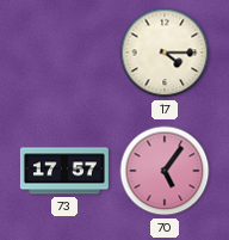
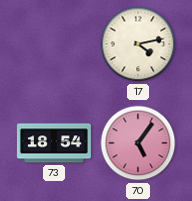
17: 4:15 -> 4:13 (138, 44)
73: 17:57 -> 18:54 (54, 143)
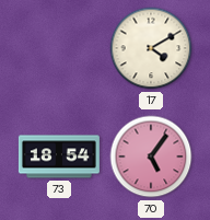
17: 4:13 -> 4:10 (151, 48)
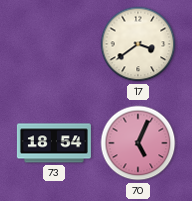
17: 4:10 -> 3:39 (138, 44)
70: 5:06 -> 5:04 (138, 143)
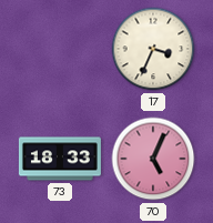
17: 3:39 -> 3:34 (153, 49)
73: 18:54 -> 18:33 (60, 159)
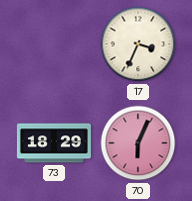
73: 18:33 -> 18:29 (54, 143)
70: 5:04 -> 6:04 (138, 143)
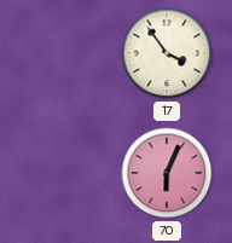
17: 3:34 -> 3:54 (167, 53)
73: 18:29 -> none (54, 143)
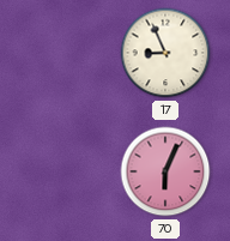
17: 3:54 -> 8:56 (165, 53)
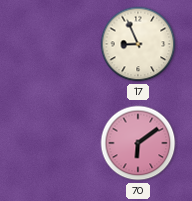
70: 6:04 -> 6:09 (138, 143)
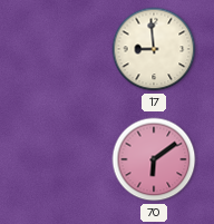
17: 8:56 -> 8:59 (154, 49)
